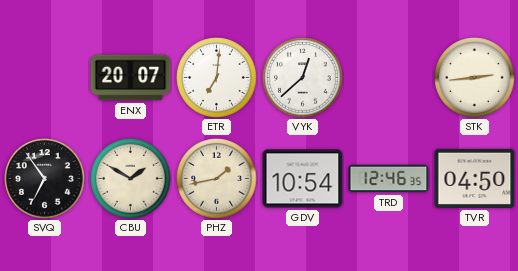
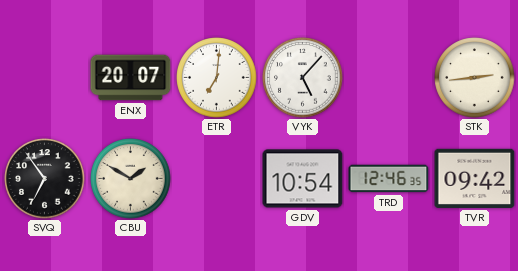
VYK: 12:38 -> 5:07 (303, 78)
PHZ: 1:43 -> none (217, 179)
TVR: 04:50 -> 09:42 (475, 178)
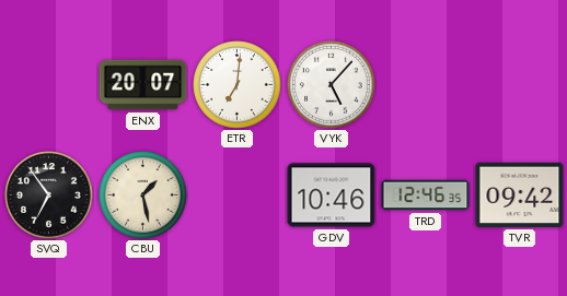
STK: 2:44 -> none (475, 78)
CBU: 1:50 -> 1:28 (143, 196)
GDV: 10:54 -> 10:46 (332, 196)
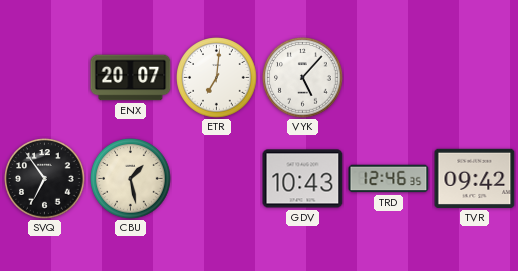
GDV: 10:46 -> 10:43 (303, 179)
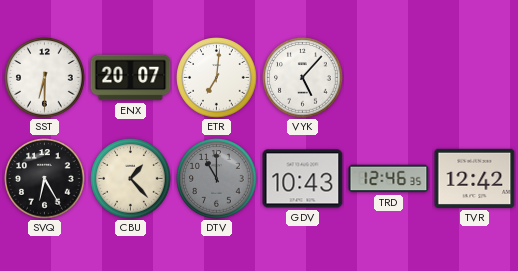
SST: none -> 6:30 (45, 78)
SVQ: 6:54 -> 6:25 (45, 179)
CBU: 1:28 -> 1:23 (131, 179)
DTV: none -> 11:00 (217, 179)
TVR: 09:42 -> 12:42 (475, 178)
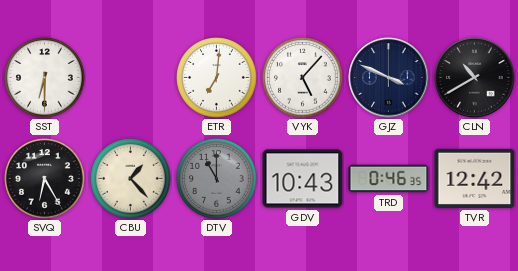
ENX: 20:07 -> none (131, 78)
GJZ: none -> 3:49 (389, 78)
CLN: none -> 10:40 (475, 78)
TRD: 12:46 -> 0:46 (389, 179)
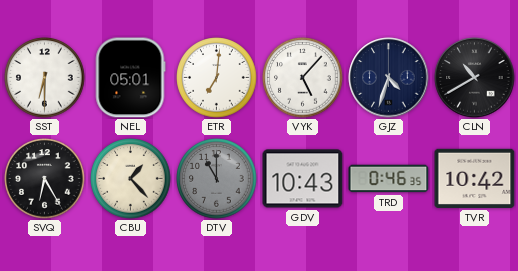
NEL: none -> 05:01 (130, 78)
GJZ: 3:49 -> 4:33 (389, 78)
TVR: 12:42 -> 10:42 (475, 178)
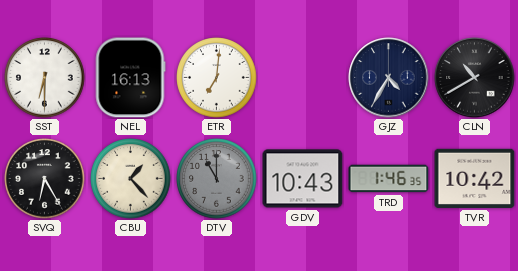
NEL: 05:01 -> 16:13 (130, 78)
VYK: 5:07 -> none (303, 78)
GJZ: 4:33 -> 4:35 (389, 78)
TRD: 0:46 -> 1:46 (389, 179)
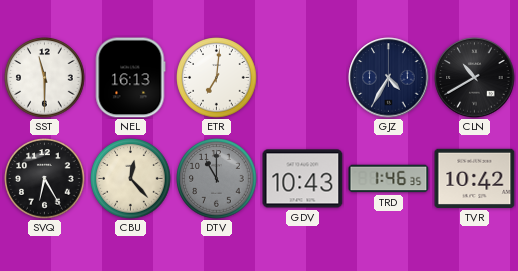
SST: 6:30 -> 11:30 (45, 78)
CBU: 1:23 -> 12:23 (131, 179)
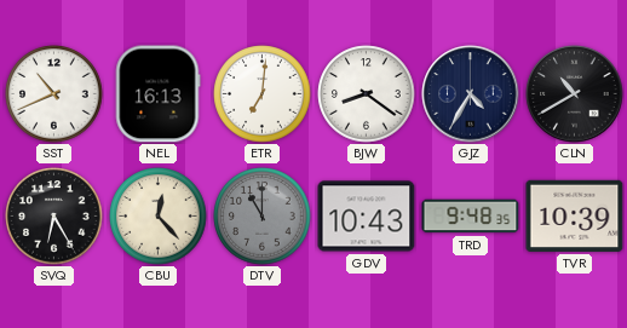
SST: 11:30 -> 10:41 (54, 94)
BJW: none -> 8:21 (367, 94)
TRD: 1:46 -> 9:48 (471, 217)
TVR: 10:42 -> 10:39 (575, 215)
